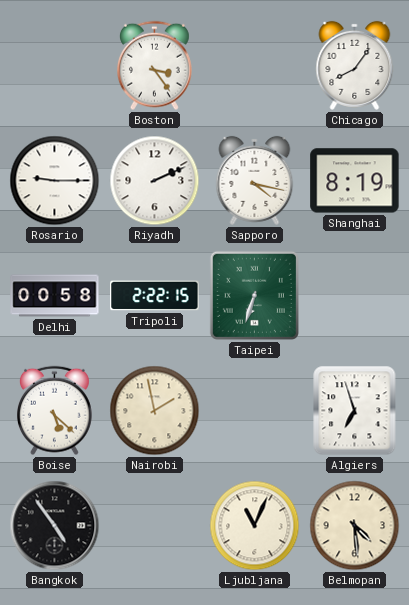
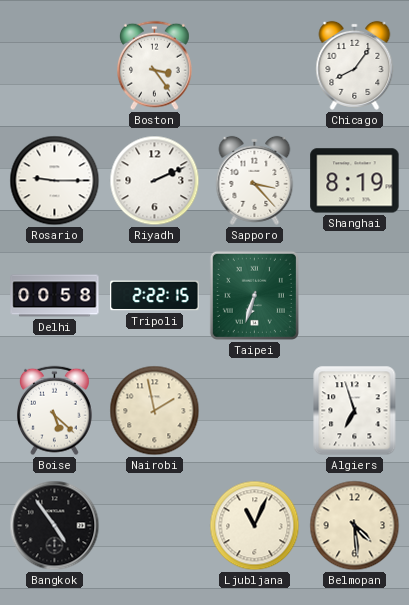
Sapporo: 4:17 -> 3:23 (255, 180)
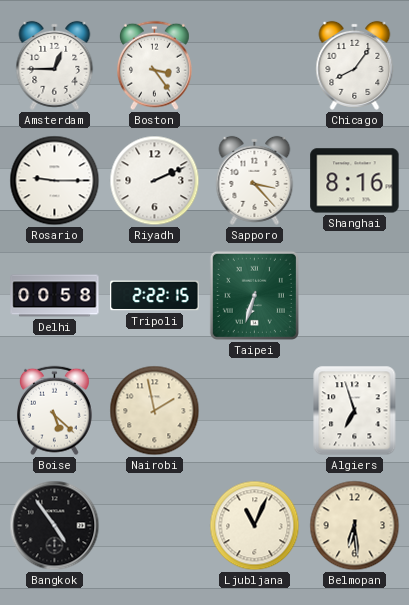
Amsterdam: none -> 12:45 (55, 65)
Shanghai: 8:19 -> 8:16 (355, 181)
Belmopan: 4:29 -> 6:29 (355, 526)
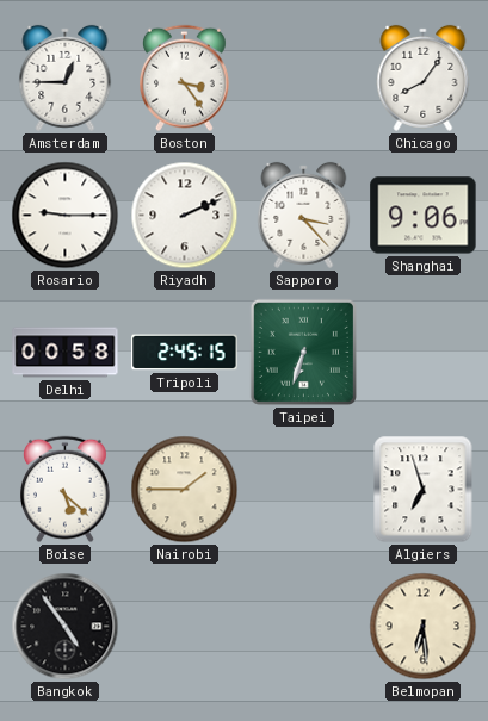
Shanghai: 8:16 -> 9:06 (424, 216)
Tripoli: 2:22 -> 2:45 (185, 353)
Nairobi: 1:58 -> 1:45 (185, 490)
Ljubljana: 11:04 -> none (255, 526)
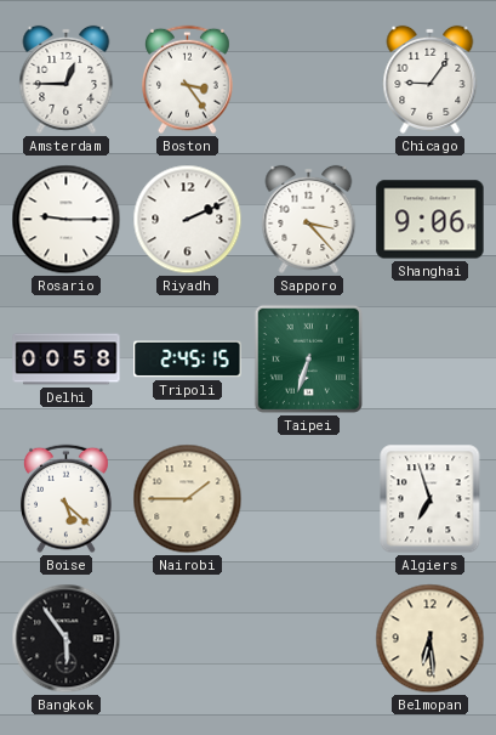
Chicago: 8:06 -> 9:06 (431, 79)
Bangkok: 4:54 -> 5:54 (67, 639)
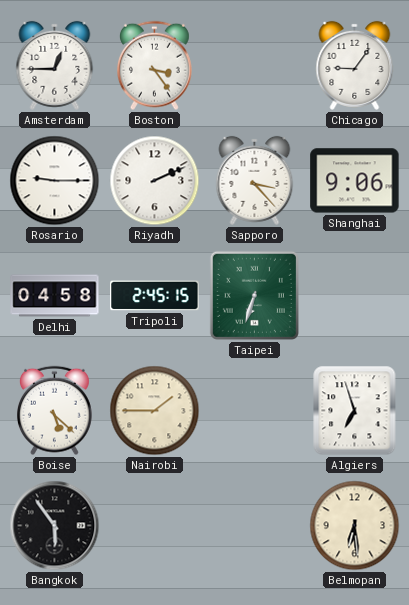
Delhi: 00:58 -> 04:58 (55, 296)
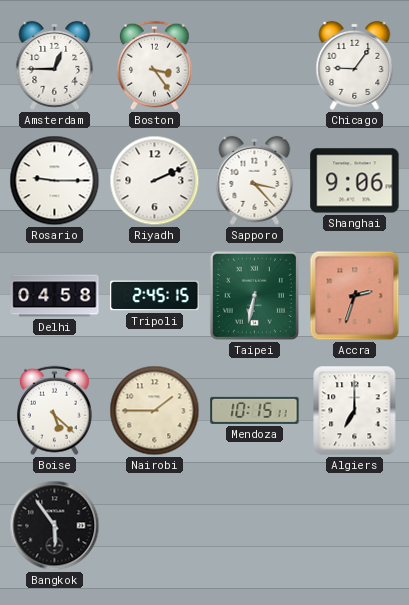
Taipei: 6:33 -> 6:32 (254, 295)
Accra: none -> 2:33 (355, 296)
Mendoza: none -> 10:15 (255, 410)
Algiers: 6:57 -> 7:00 (355, 411)
Belmopan: 6:29 -> none (355, 526)
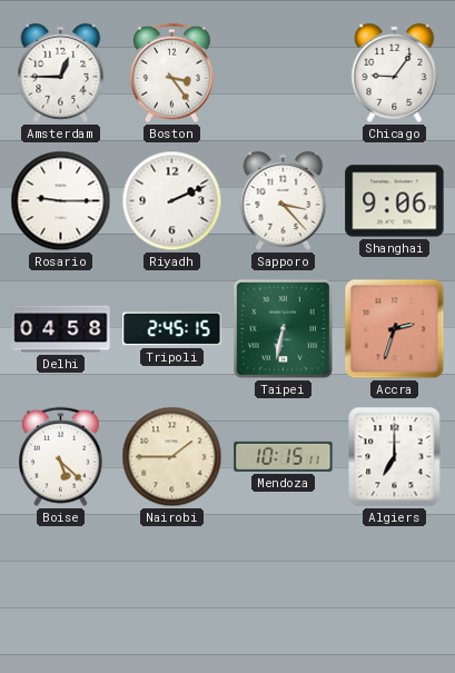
Bangkok: 5:54 -> none (55, 526)
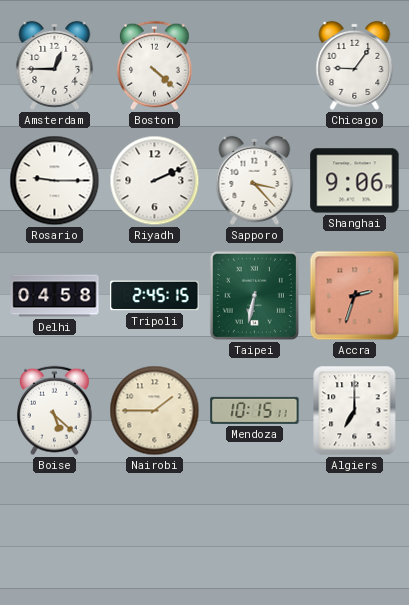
Boston: 3:24 -> 4:22 (155, 66)
